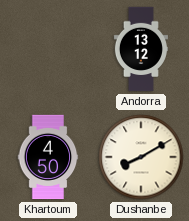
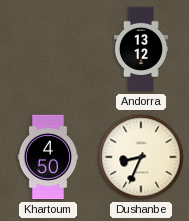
Dushanbe: 8:10 -> 8:34 (141, 157)
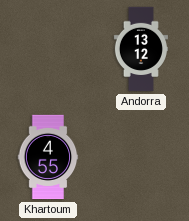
Khartoum: 4:50 -> 4:55 (48, 157)
Dushanbe: 8:34 -> none (141, 157)
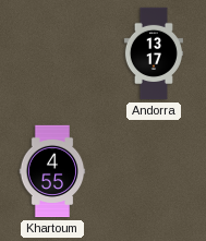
Andorra: 13:12 -> 13:17 (154, 53)
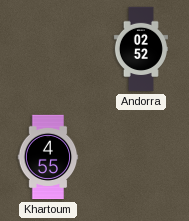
Andorra: 13:17 -> 02:52 (141, 49)
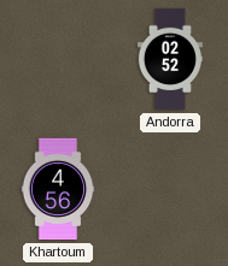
Khartoum: 4:55 -> 4:56 (58, 189)
